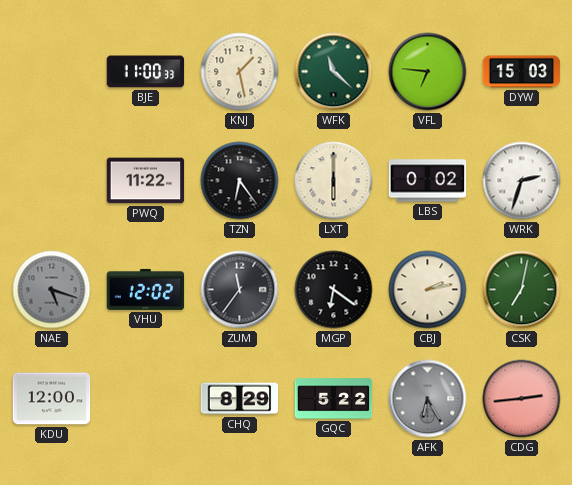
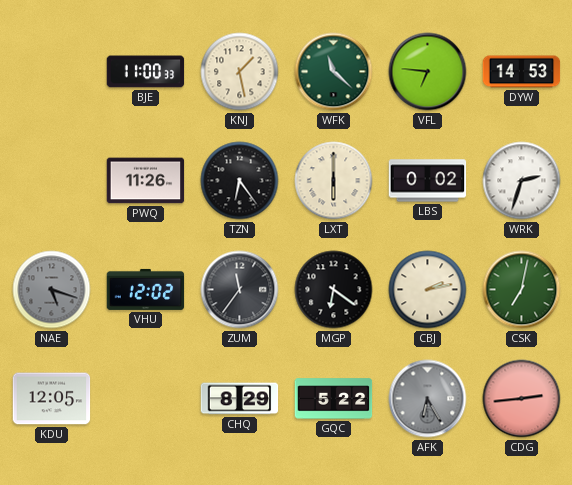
DYW: 15:03 -> 14:53 (522, 72)
PWQ: 11:22 -> 11:26 (146, 181)
KDU: 12:00 -> 12:05 (52, 399)
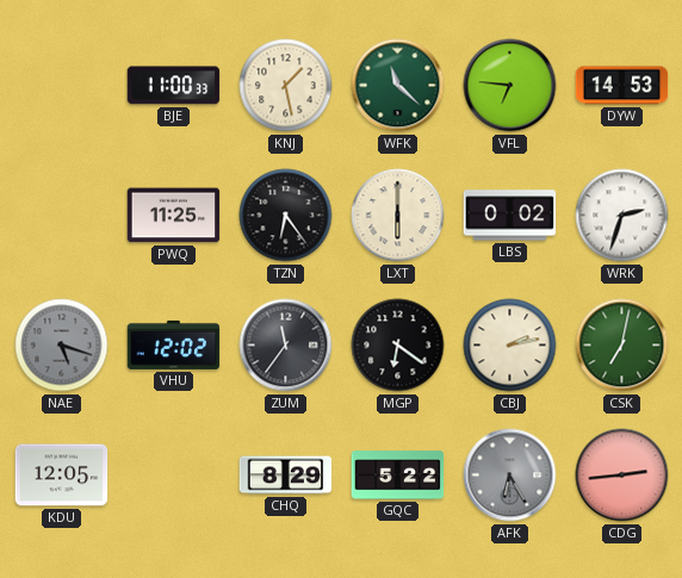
PWQ: 11:26 -> 11:25 (174, 216)
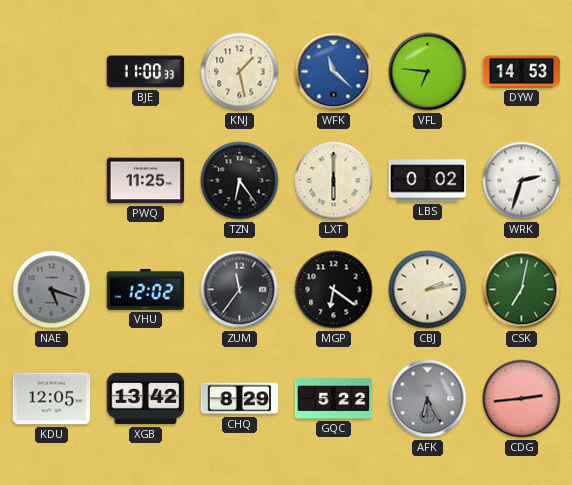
WFK dial: green -> blue (334, 72)
XGB: none -> 13:42 (146, 399)
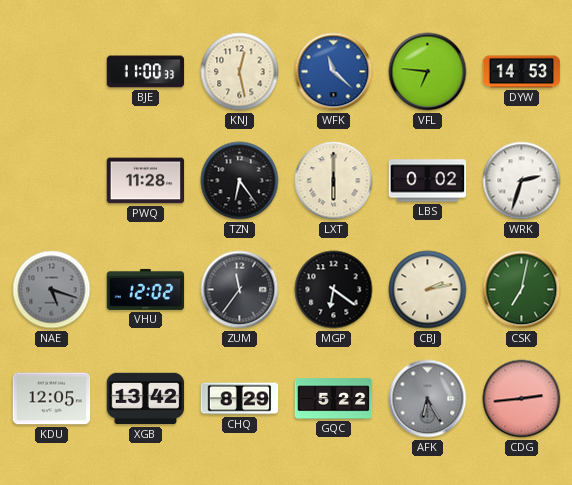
KNJ: 1:28 -> 12:28 (240, 72)
PWQ: 11:25 -> 11:28 (146, 181)
